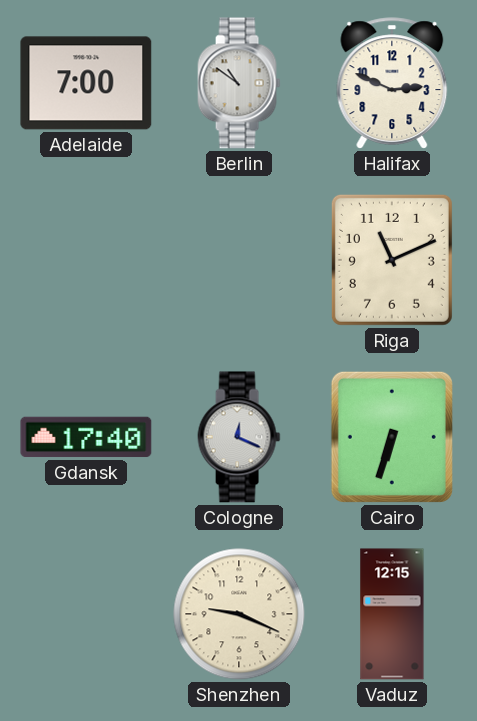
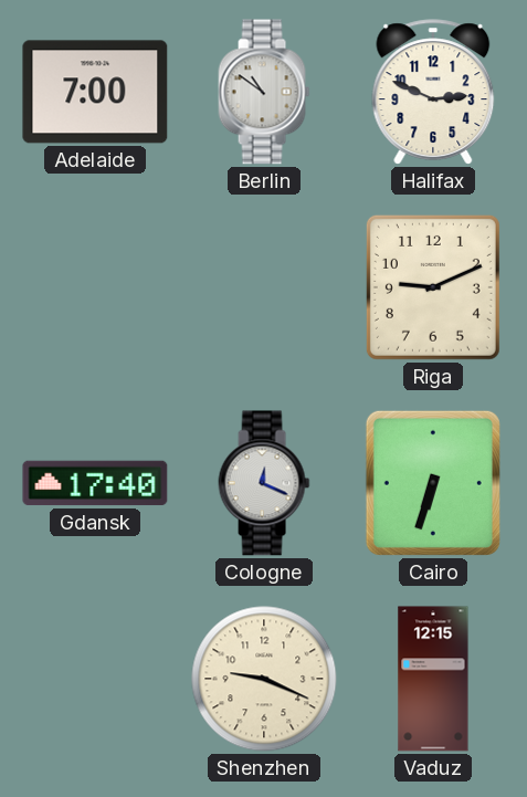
Riga: 11:11 -> 9:11 (433, 287)
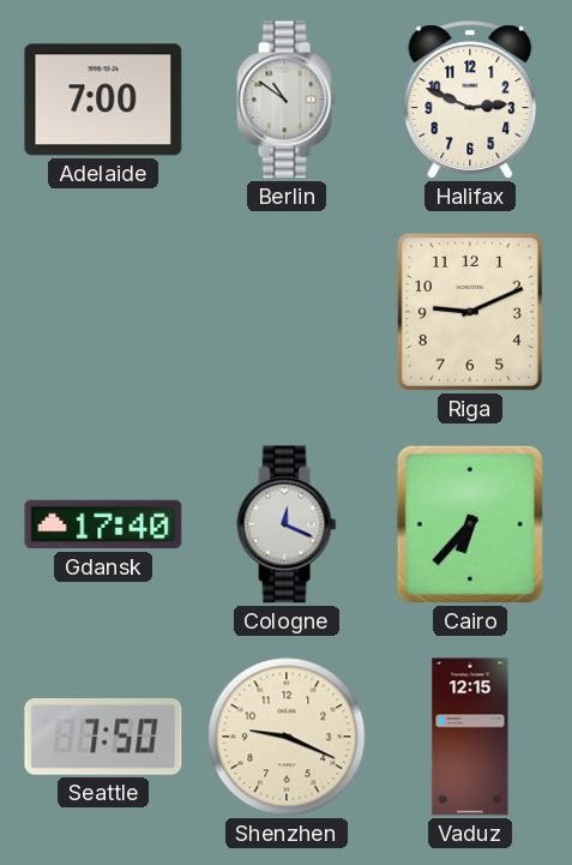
Cairo: 6:33 -> 6:37 (470, 524)
Seattle: none -> 7:50 (103, 737)
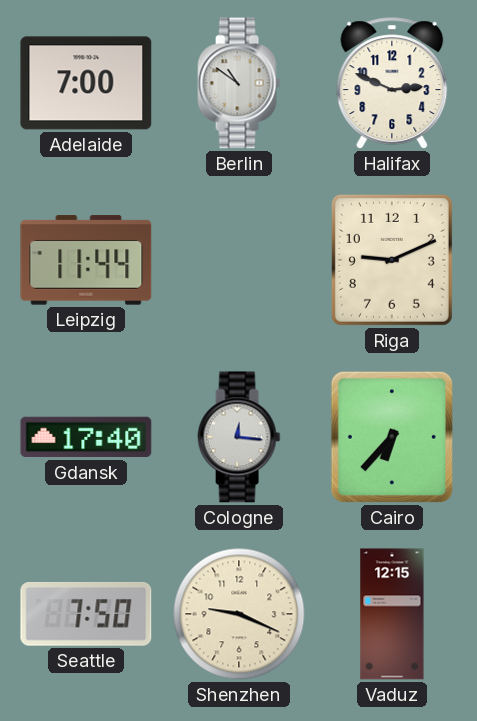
Leipzig: none -> 11:44 (86, 260)
Cologne: 12:19 -> 12:16 (239, 437)
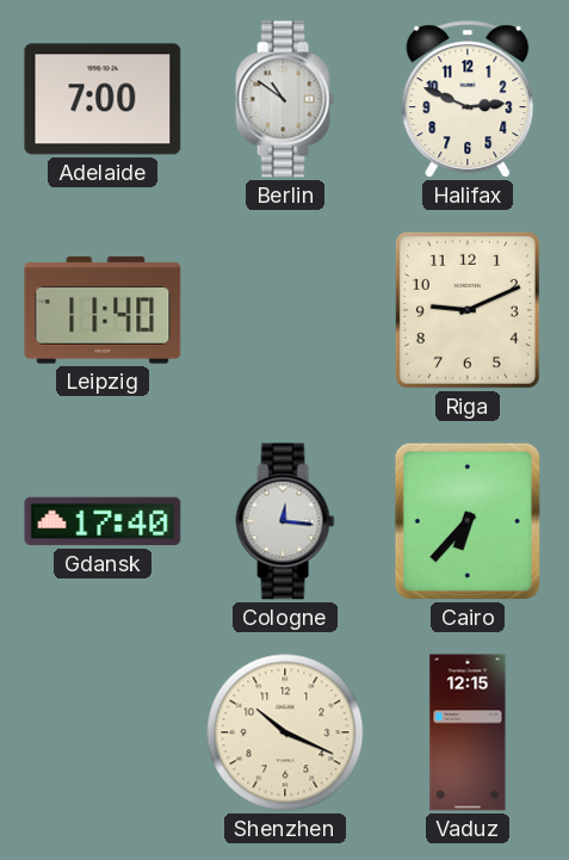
Leipzig: 11:44 -> 11:40 (103, 310)
Seattle: 7:50 -> none (86, 614)
Shenzhen: 9:19 -> 10:19 (285, 732)
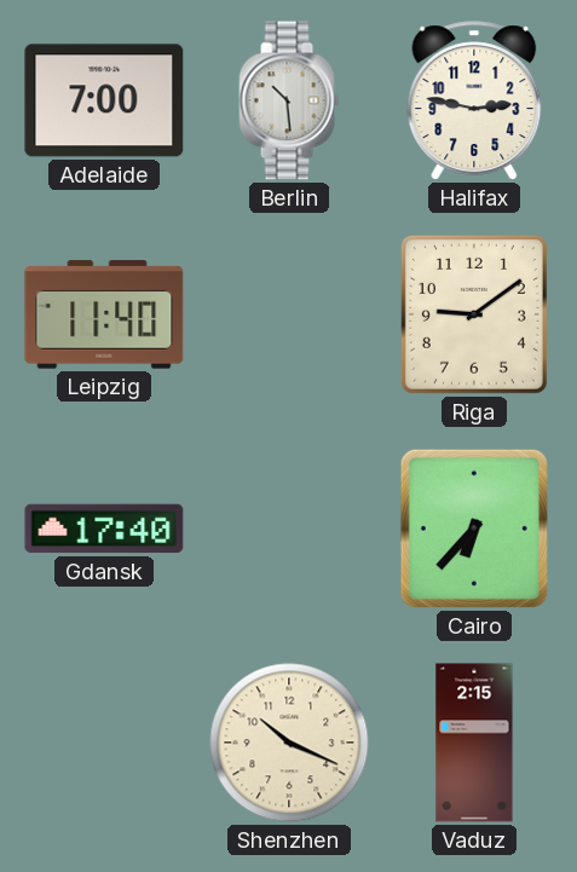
Berlin: 10:51 -> 10:29 (289, 100)
Halifax: 2:49 -> 2:47 (474, 100)
Riga: 9:11 -> 9:09 (474, 314)
Cologne: 12:16 -> none (285, 521)
Vaduz: 12:15 -> 2:15 (474, 743)
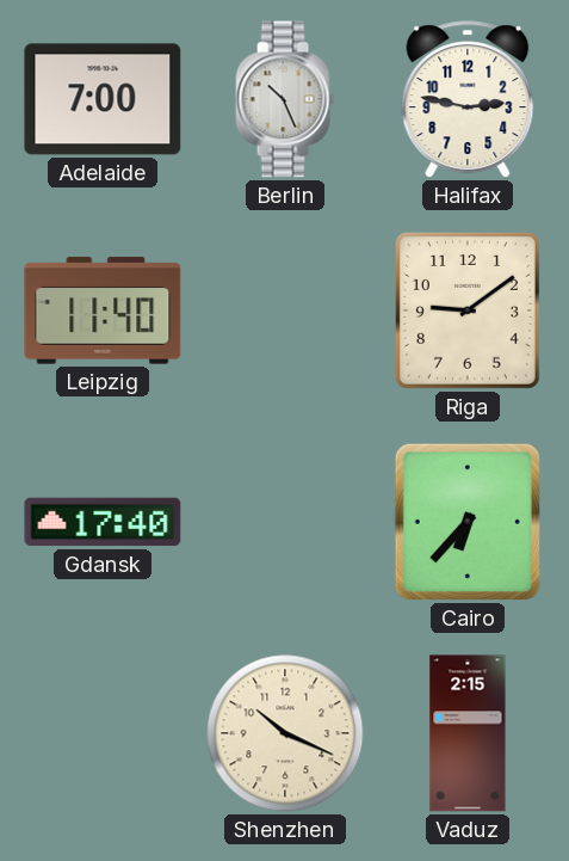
Berlin: 10:29 -> 10:26 (285, 99)
